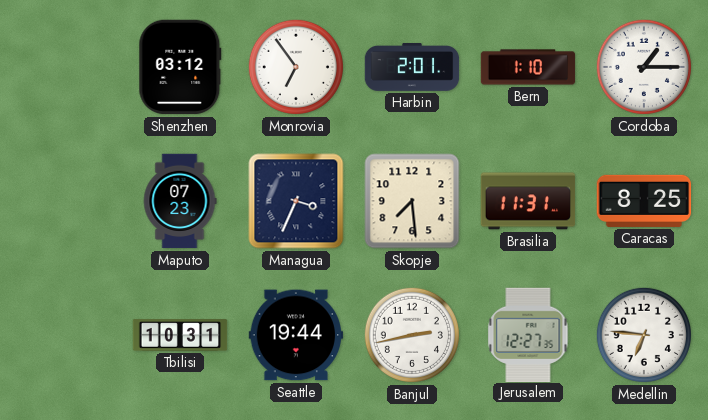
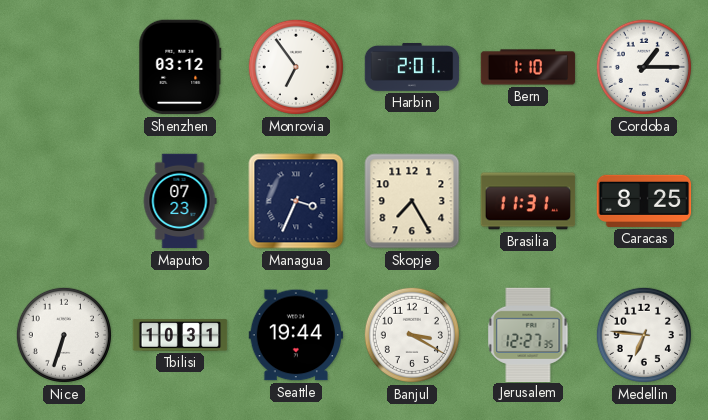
Skopje: 7:29 -> 7:25 (412, 201)
Nice: none -> 6:33 (64, 335)
Banjul: 2:43 -> 3:20 (412, 335)
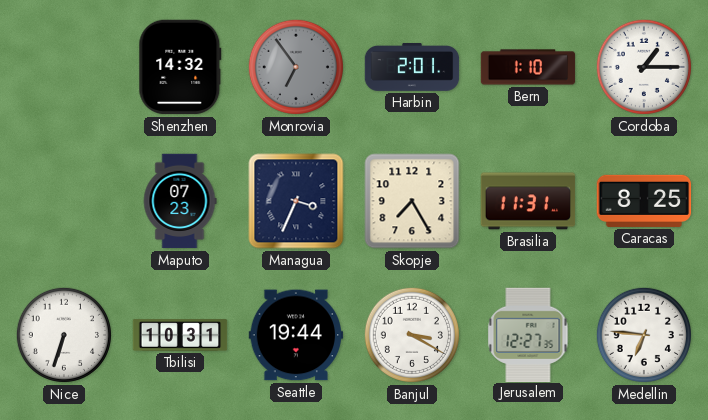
Shenzhen: 03:12 -> 14:32 (180, 67)
Monrovia dial: white -> grey (296, 67)
